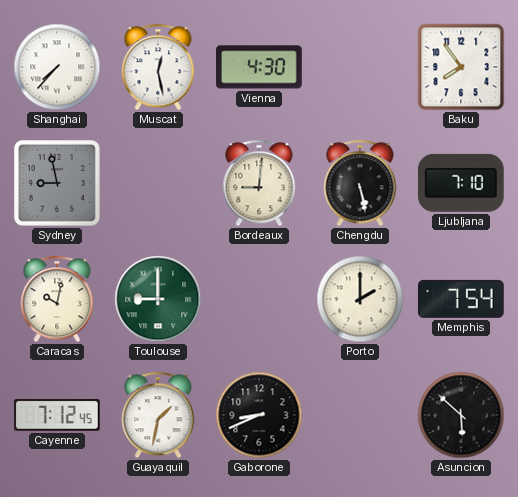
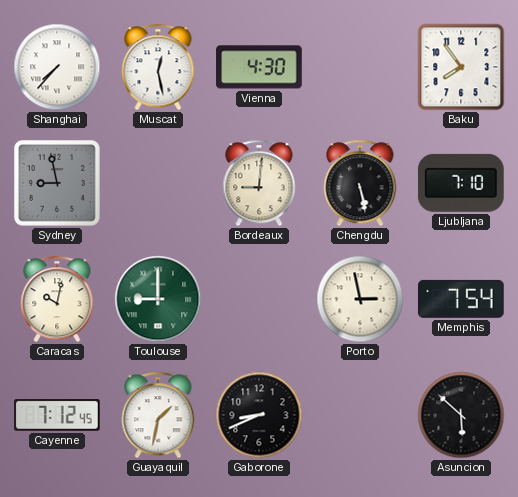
Porto: 2:00 -> 2:58 (360, 299)
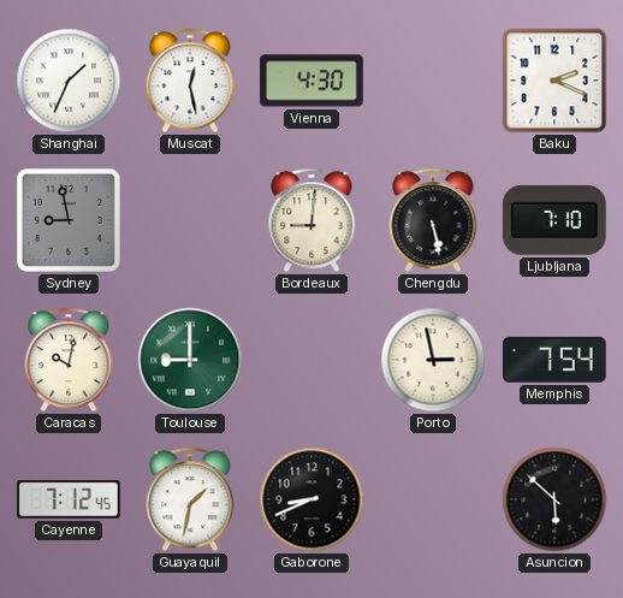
Shanghai: 7:37 -> 1:34 (69, 81)
Baku: 7:54 -> 2:19 (554, 81)
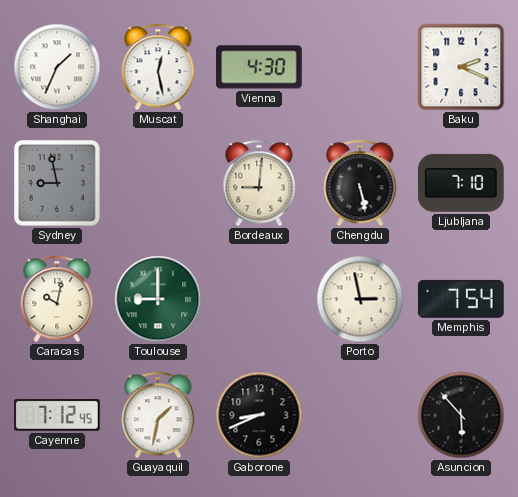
Asuncion: 5:52 -> 5:53 (461, 415)
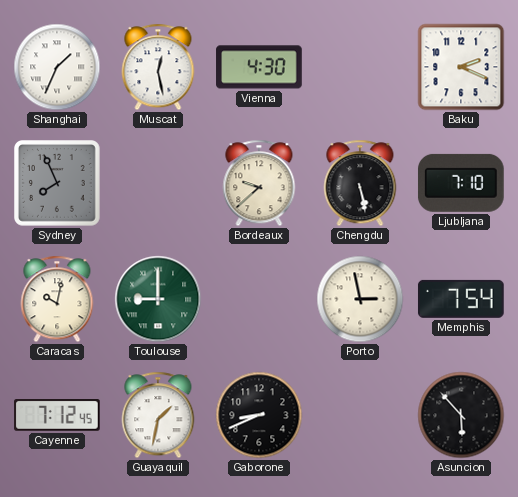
Sydney: 8:58 -> 7:56 (58, 184)
Bordeaux: 9:01 -> 9:38 (259, 183)
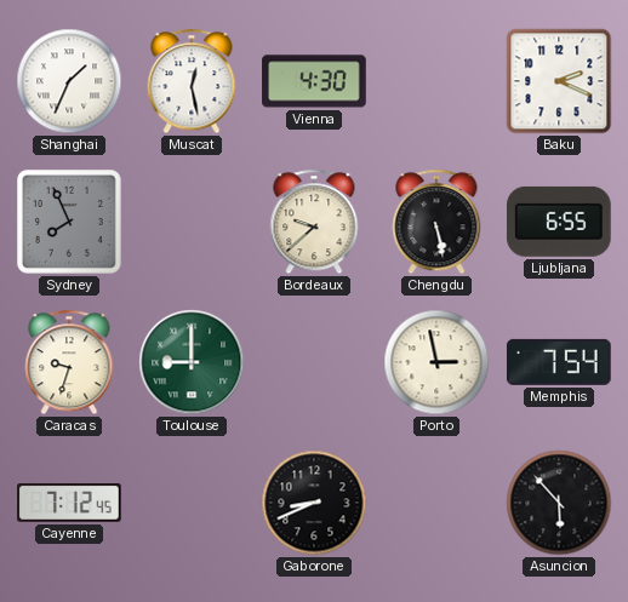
Ljubljana: 7:10 -> 6:55 (559, 222)
Caracas: 10:02 -> 9:33 (69, 362)
Guayaquil: 1:32 -> none (158, 415)
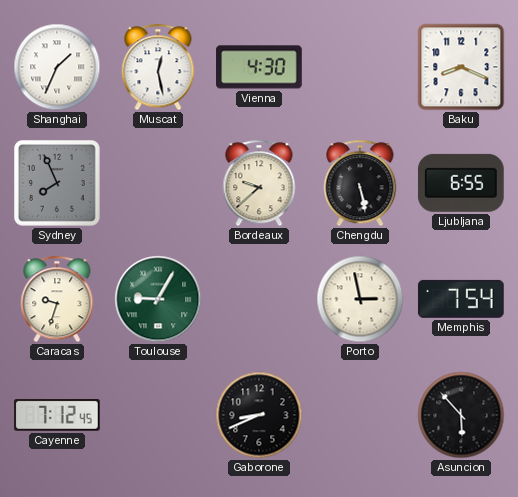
Baku: 2:19 -> 8:19 (461, 67)
Toulouse: 9:00 -> 9:05 (158, 299)
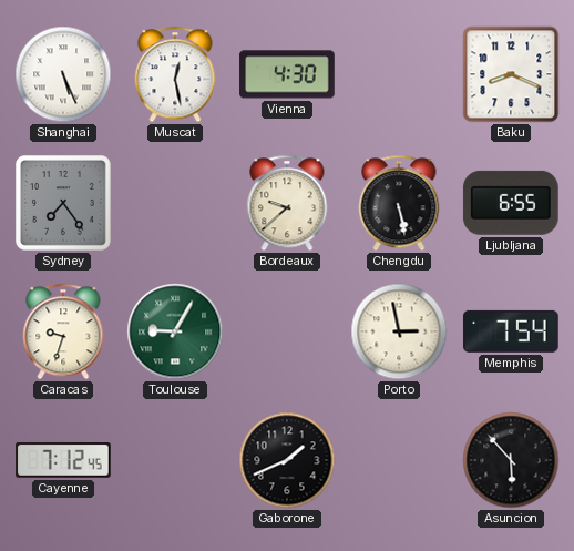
Shanghai: 1:34 -> 5:26 (63, 74)
Sydney: 7:56 -> 7:24 (64, 204)
Gaborone: 8:41 -> 1:41 (287, 460)
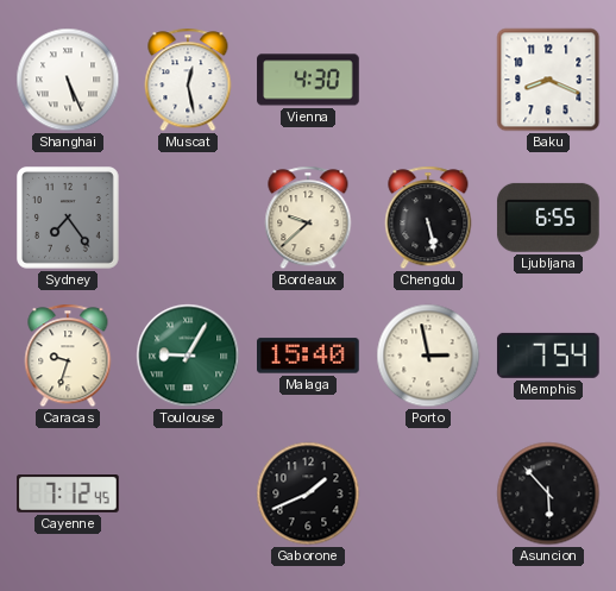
Malaga: none -> 15:40 (309, 356)
